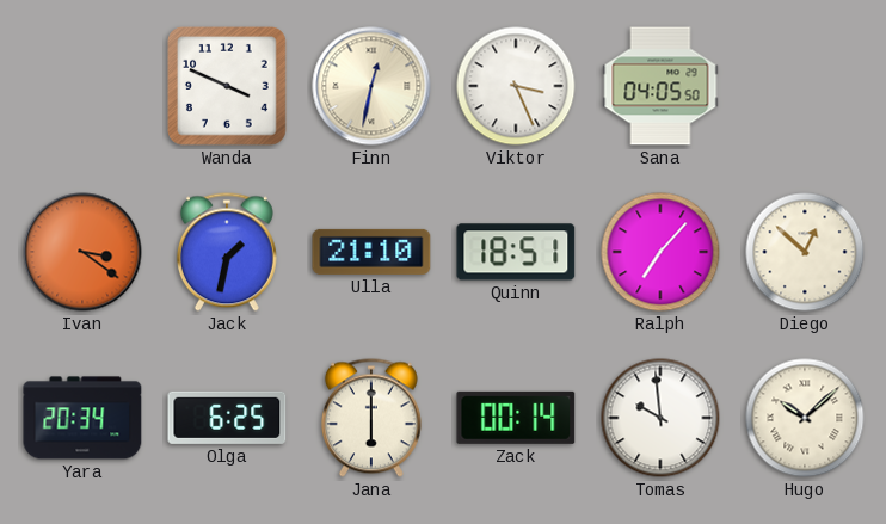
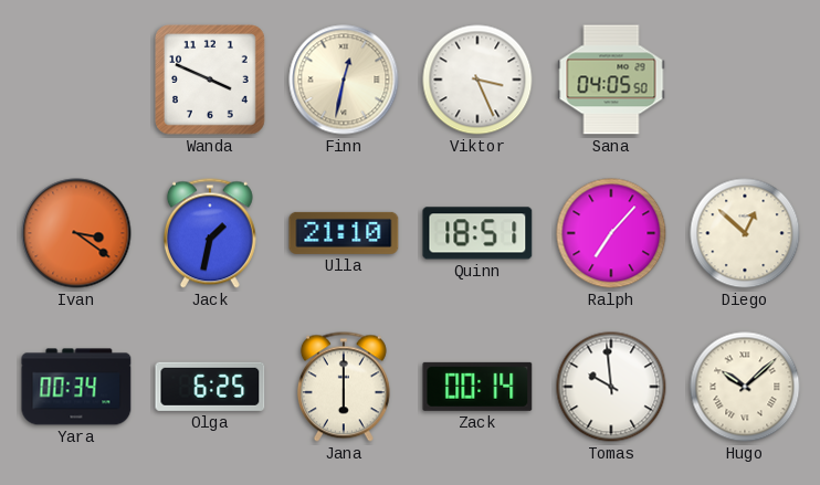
Yara: 20:34 -> 00:34 (76, 387)
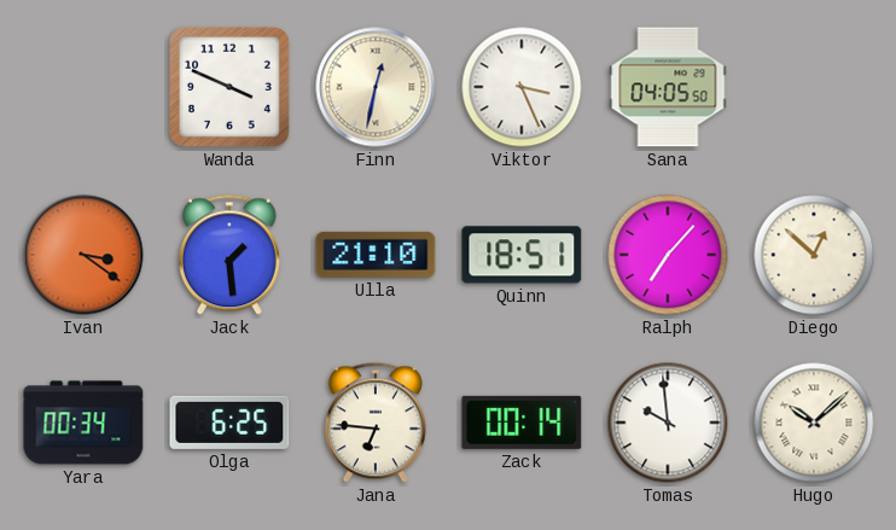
Jack: 1:32 -> 1:29 (229, 255)
Jana: 6:00 -> 6:46 (376, 423)
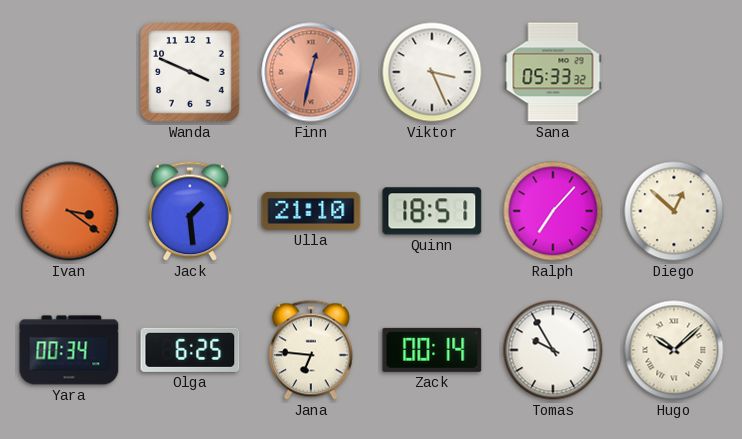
Finn dial: cream -> salmon (311, 72)
Sana: 04:05 -> 05:33 (553, 72)
Tomas: 9:59 -> 9:55 (553, 350)
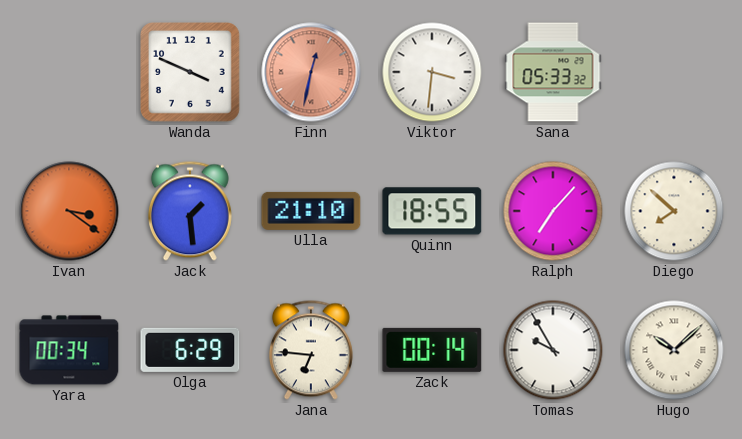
Viktor: 3:26 -> 3:31 (432, 72)
Quinn: 18:51 -> 18:55 (432, 211)
Diego: 12:52 -> 7:52 (674, 211)
Olga: 6:25 -> 6:29 (190, 350)
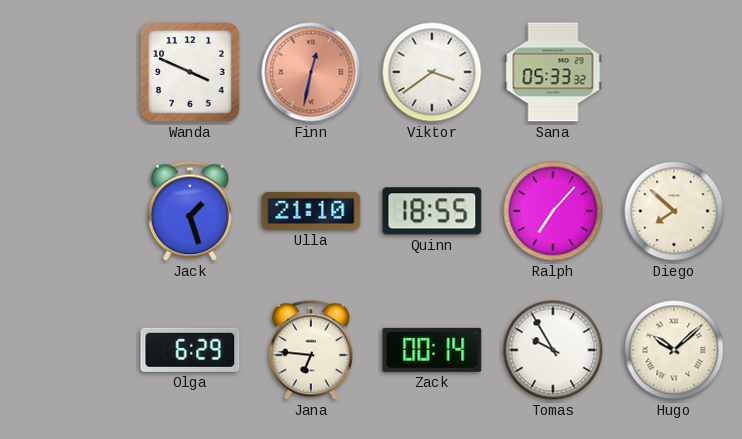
Viktor: 3:31 -> 3:39 (432, 72)
Ivan: 3:21 -> none (69, 211)
Jack: 1:29 -> 1:27 (190, 211)
Yara: 00:34 -> none (69, 350)
